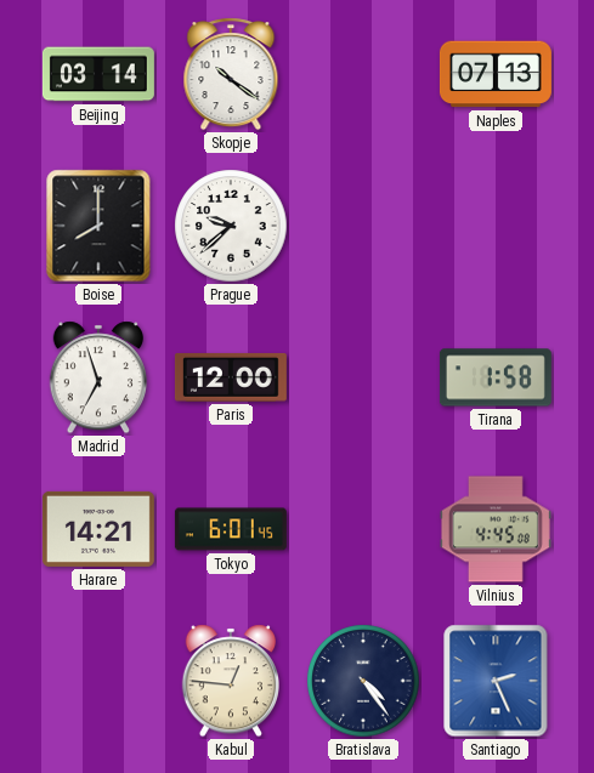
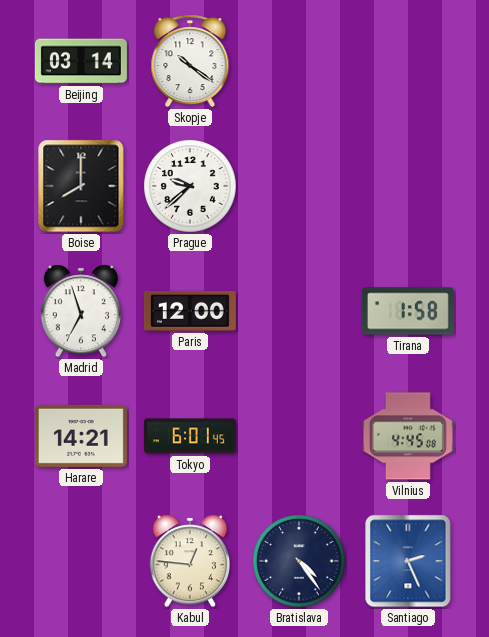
Naples: 07:13 -> none (496, 74)
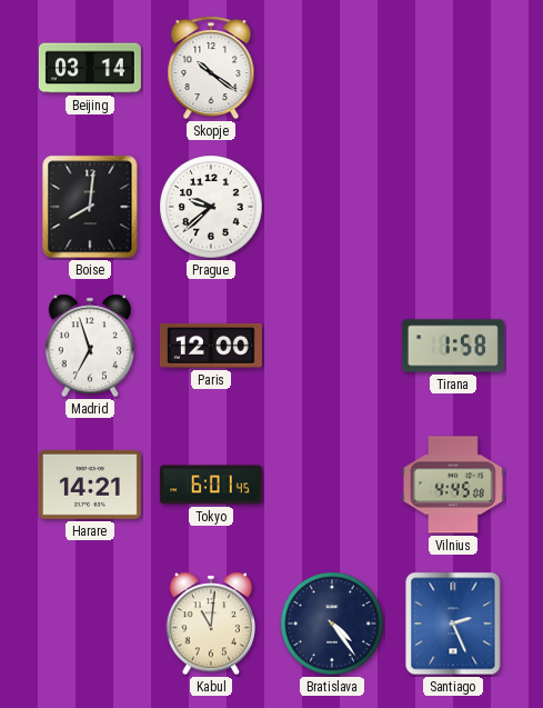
Boise: 8:00 -> 8:01 (90, 207)
Kabul: 12:46 -> 11:01 (210, 624)
